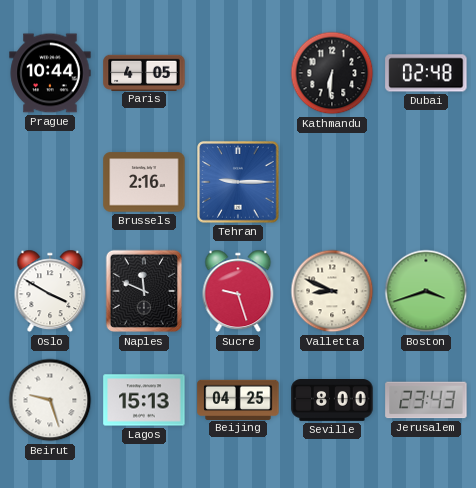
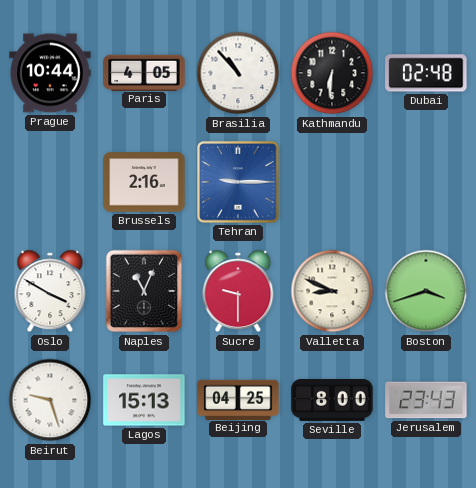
Brasilia: none -> 10:53 (238, 73)
Naples: 11:49 -> 11:04 (143, 291)
Sucre: 9:27 -> 9:30 (238, 291)
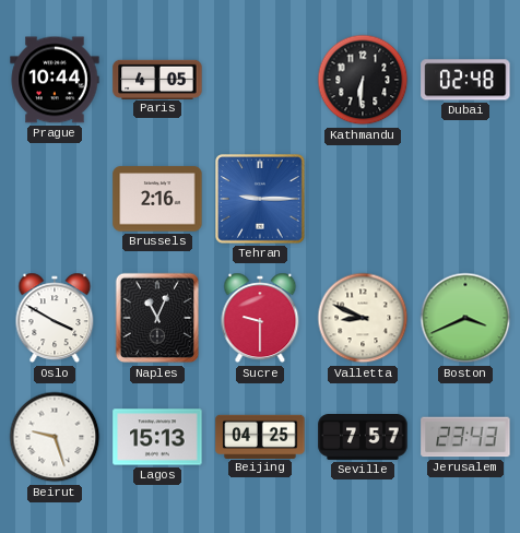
Brasilia: 10:53 -> none (238, 73)
Boston: 3:42 -> 3:41 (465, 318)
Seville: 8:00 -> 7:57 (363, 438)
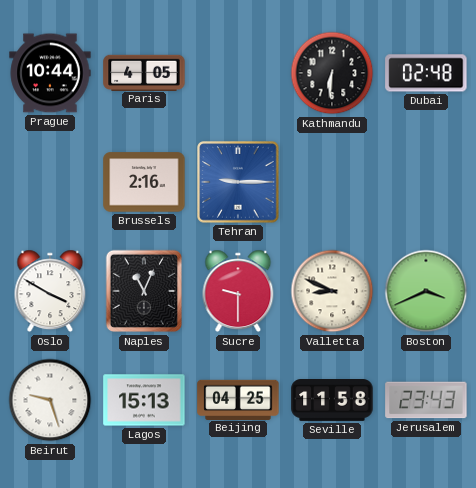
Seville: 7:57 -> 11:58 (332, 401)
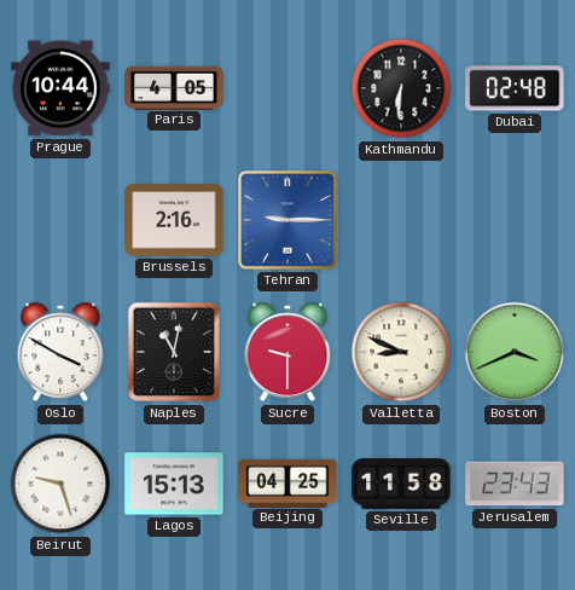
Naples: 11:04 -> 11:02 (173, 352)
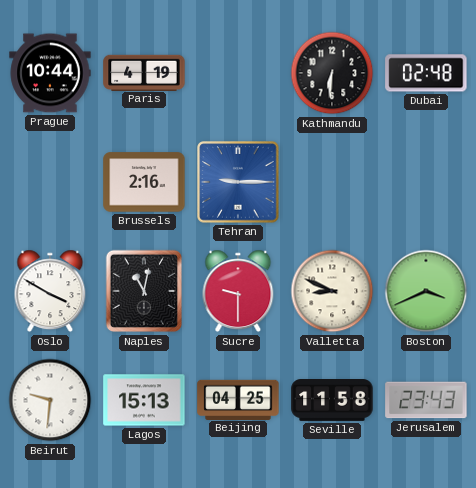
Paris: 4:05 -> 4:19 (144, 72)
Beirut: 9:27 -> 9:31 (50, 400)
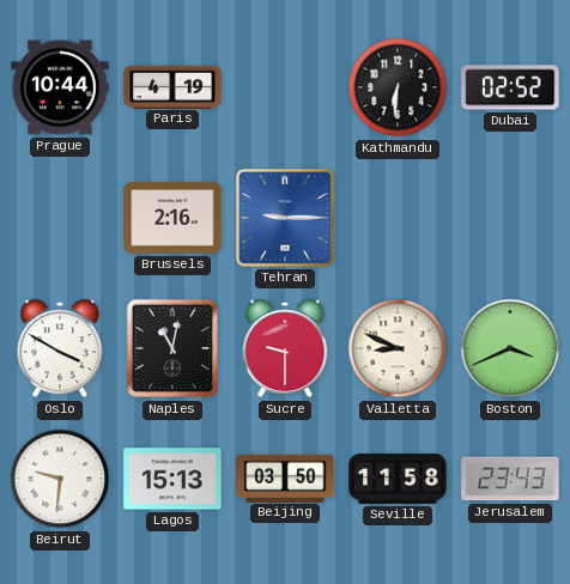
Dubai: 02:48 -> 02:52 (510, 87)
Beijing: 04:25 -> 03:50 (285, 477)
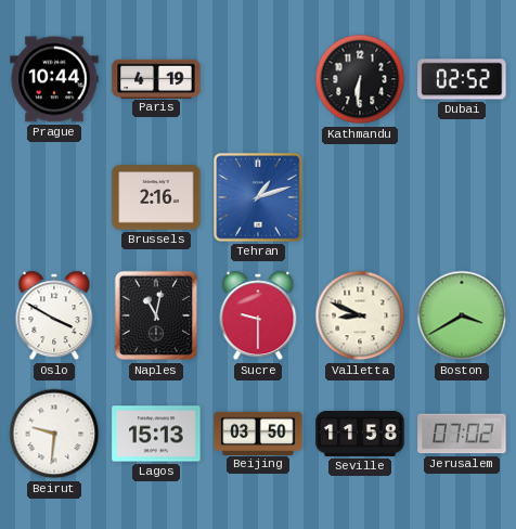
Tehran: 9:15 -> 1:12 (258, 197)
Boston: 3:41 -> 3:40 (462, 315)
Jerusalem: 23:43 -> 07:02 (462, 434)
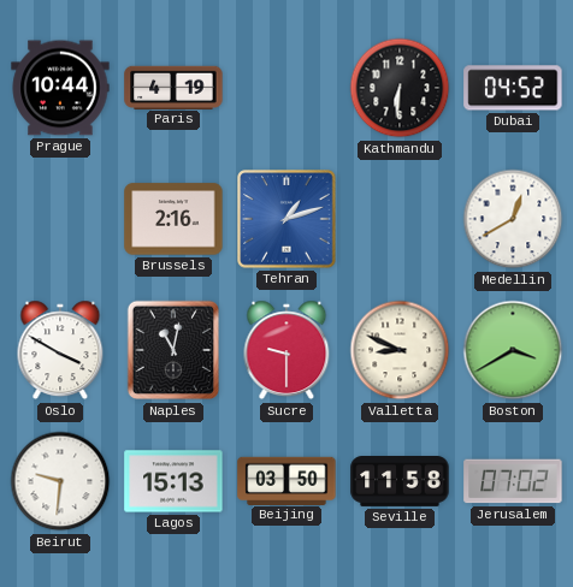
Dubai: 02:52 -> 04:52 (513, 88)
Medellin: none -> 12:40 (513, 219)
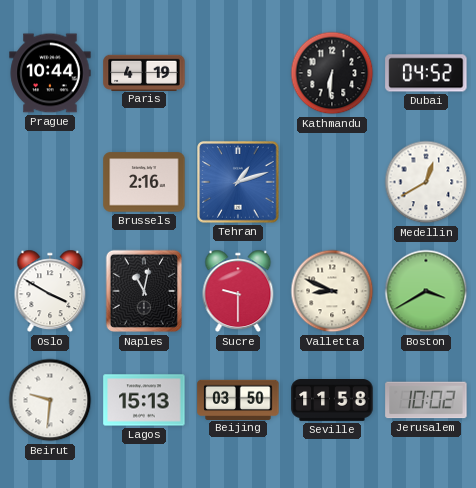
Jerusalem: 07:02 -> 10:02 (426, 400)
